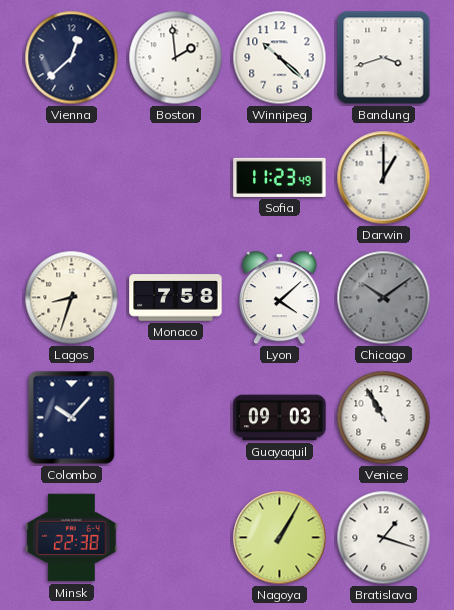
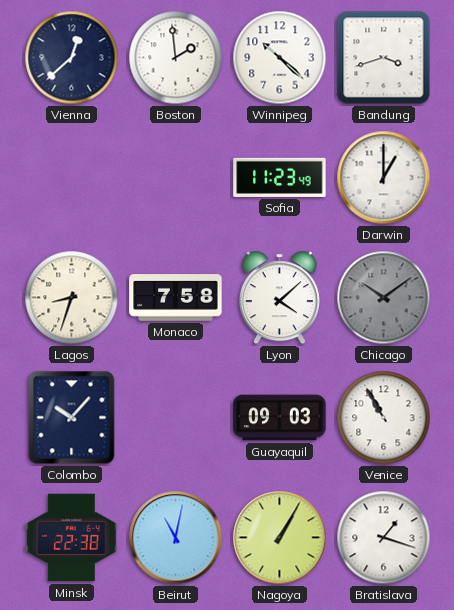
Beirut: none -> 11:02 (176, 538)
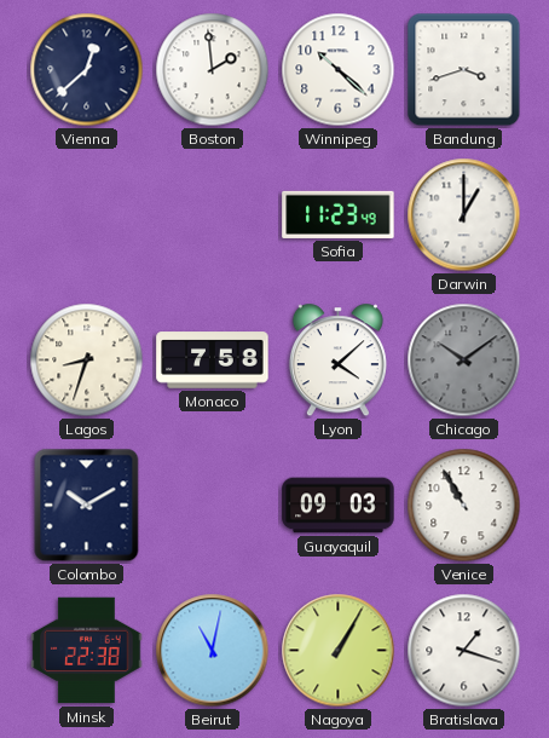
Colombo: 10:07 -> 10:10 (87, 506)
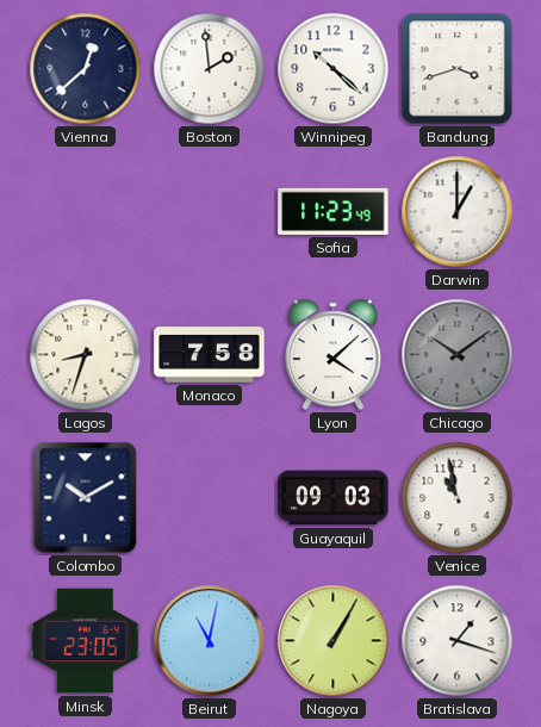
Venice: 10:55 -> 10:58 (458, 498)
Minsk: 22:38 -> 23:05 (86, 641)
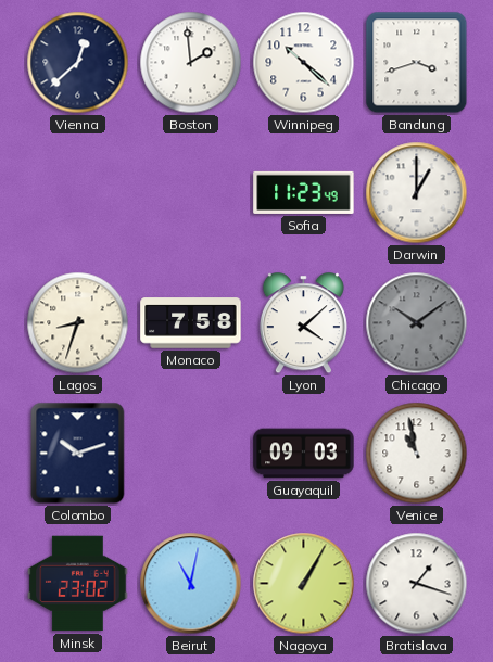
Colombo: 10:10 -> 10:12 (78, 454)
Minsk: 23:05 -> 23:02 (78, 584)
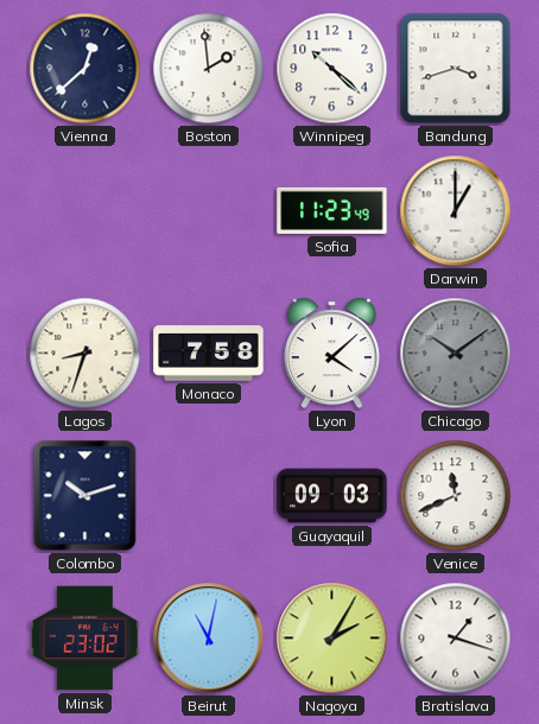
Venice: 10:58 -> 11:41 (456, 496)
Nagoya: 1:05 -> 2:05 (332, 639)
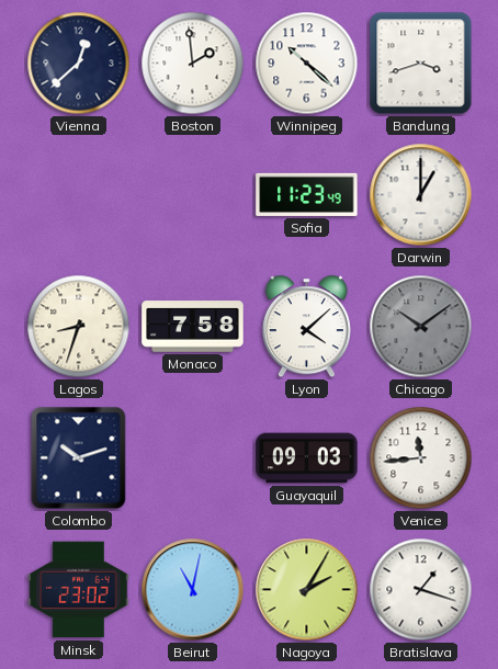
Venice: 11:41 -> 11:44 (421, 458)
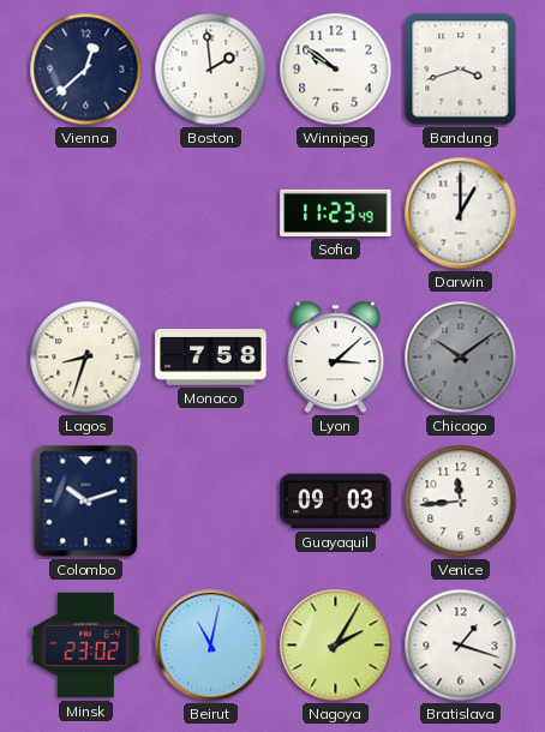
Winnipeg: 10:22 -> 9:51 (336, 70)
Lyon: 4:08 -> 3:08 (335, 358)
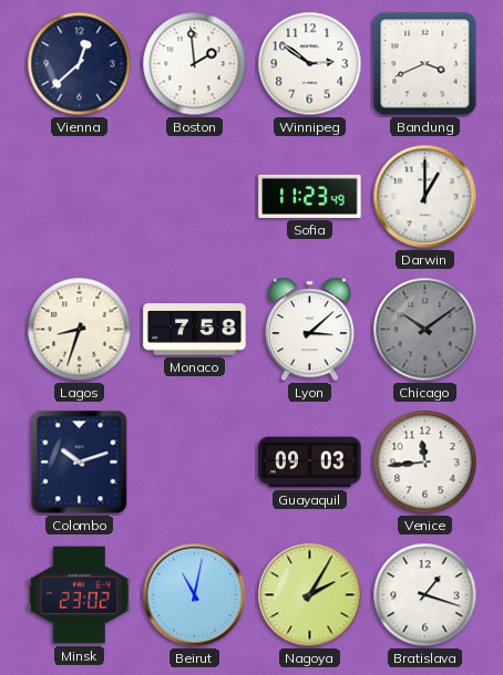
Winnipeg: 9:51 -> 2:51 (310, 64)
Bandung: 3:42 -> 3:41 (425, 64)
